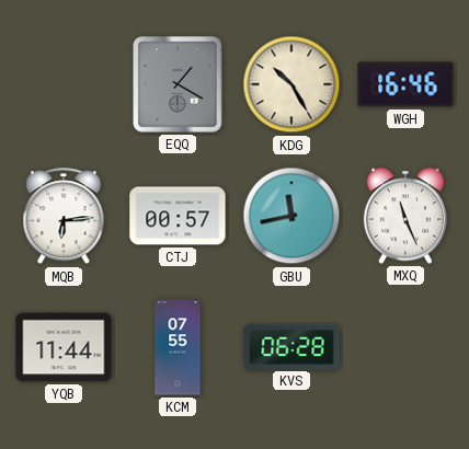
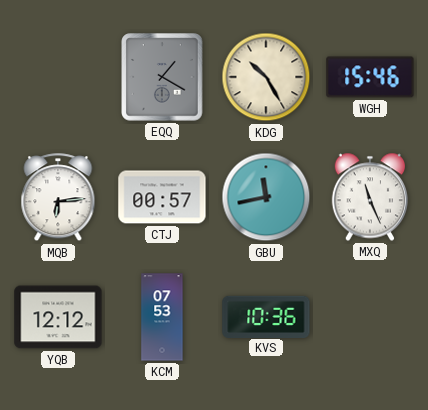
WGH: 16:46 -> 15:46 (370, 77)
YQB: 11:44 -> 12:12 (58, 317)
KCM: 07:55 -> 07:53 (162, 317)
KVS: 06:28 -> 10:36 (266, 316)
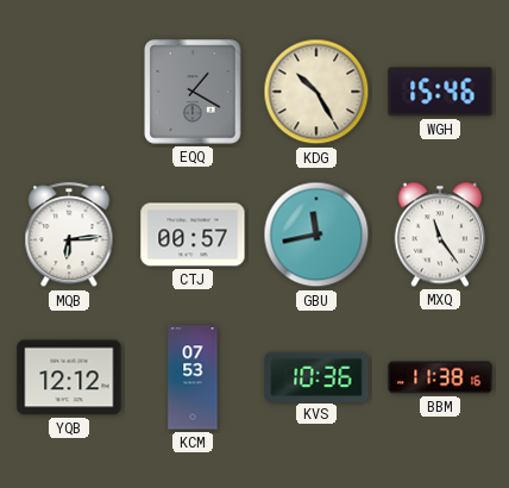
MXQ: 11:26 -> 11:24 (440, 234)
BBM: none -> 11:38 (440, 377)
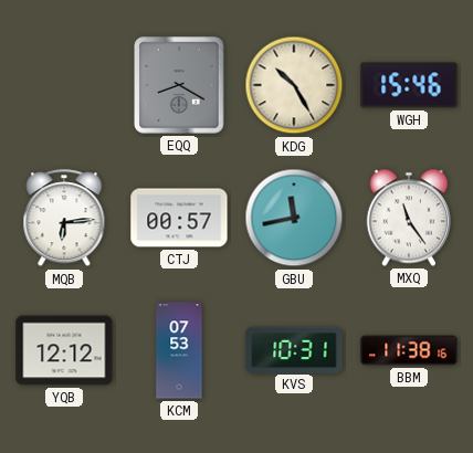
EQQ: 1:20 -> 8:20 (179, 85)
KVS: 10:36 -> 10:31 (294, 349)
